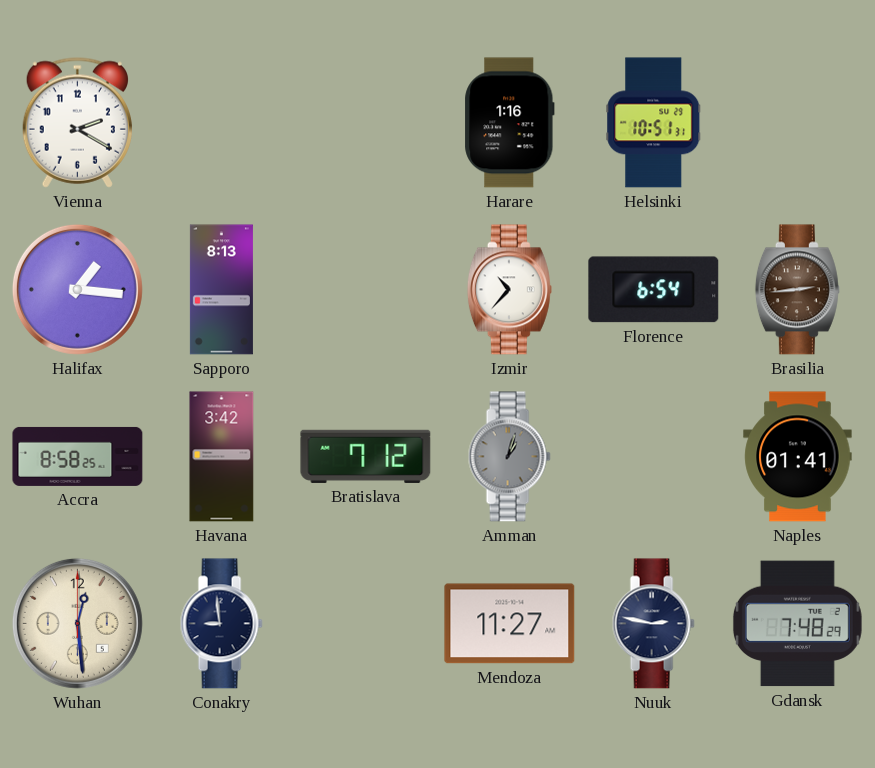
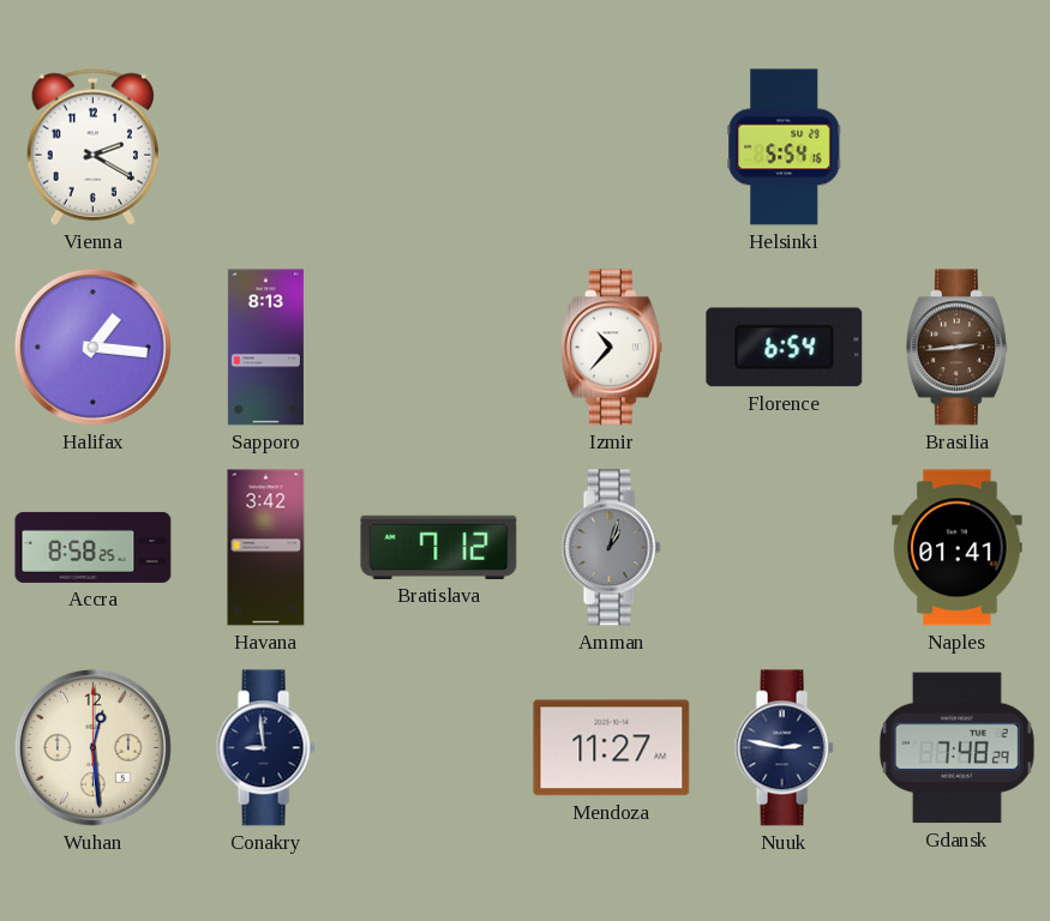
Harare: 1:16 -> none (510, 123)
Helsinki: 10:51 -> 5:54 (785, 148)
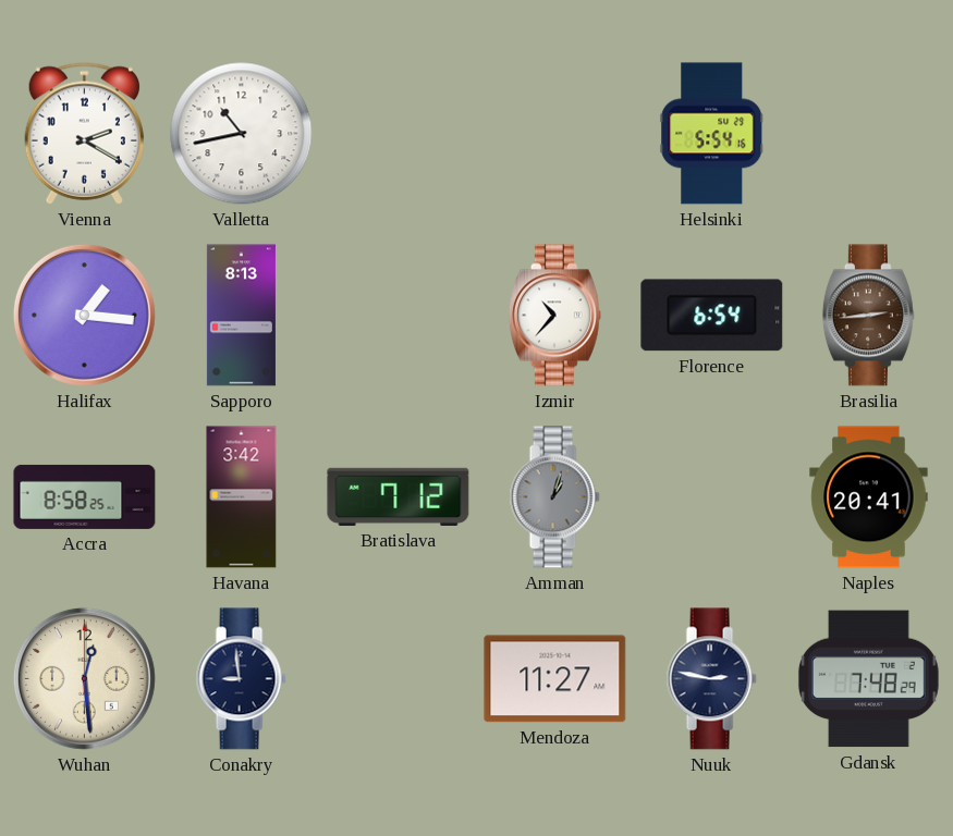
Valletta: none -> 10:43 (242, 134)
Naples: 01:41 -> 20:41 (869, 497)
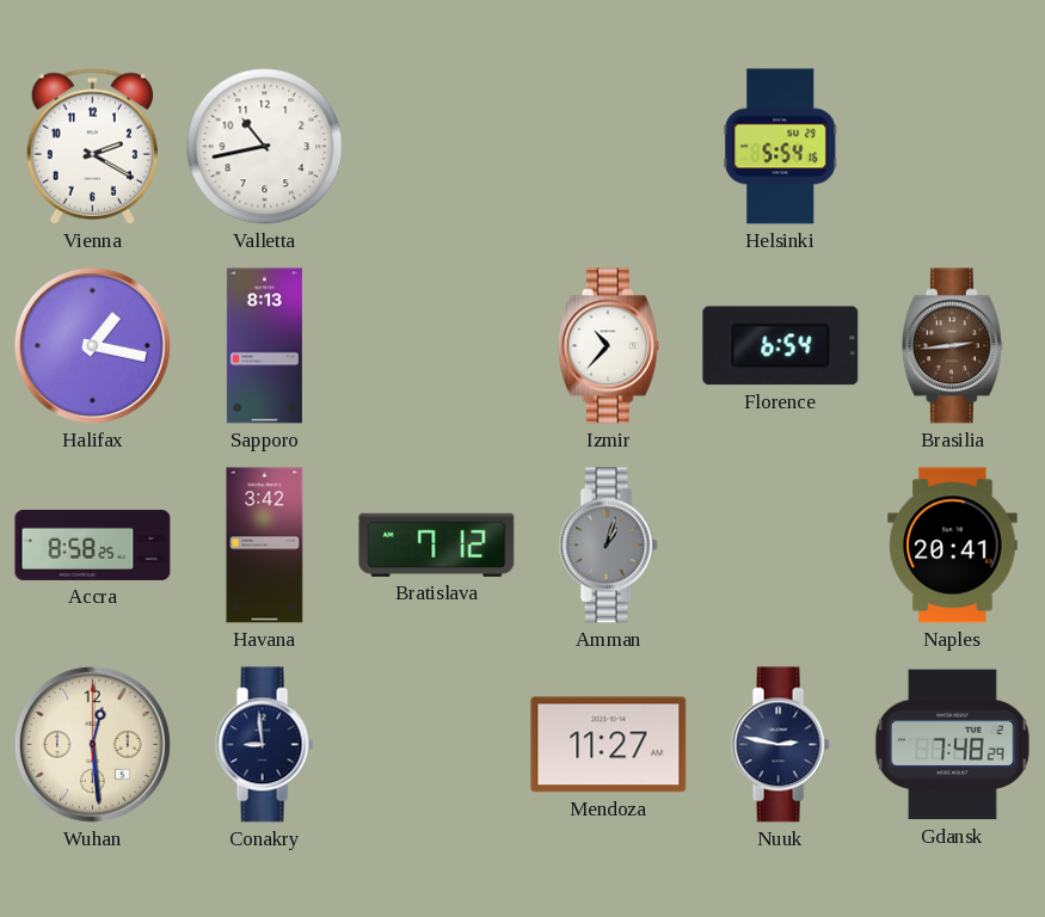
Halifax: 1:16 -> 1:17 (92, 345)
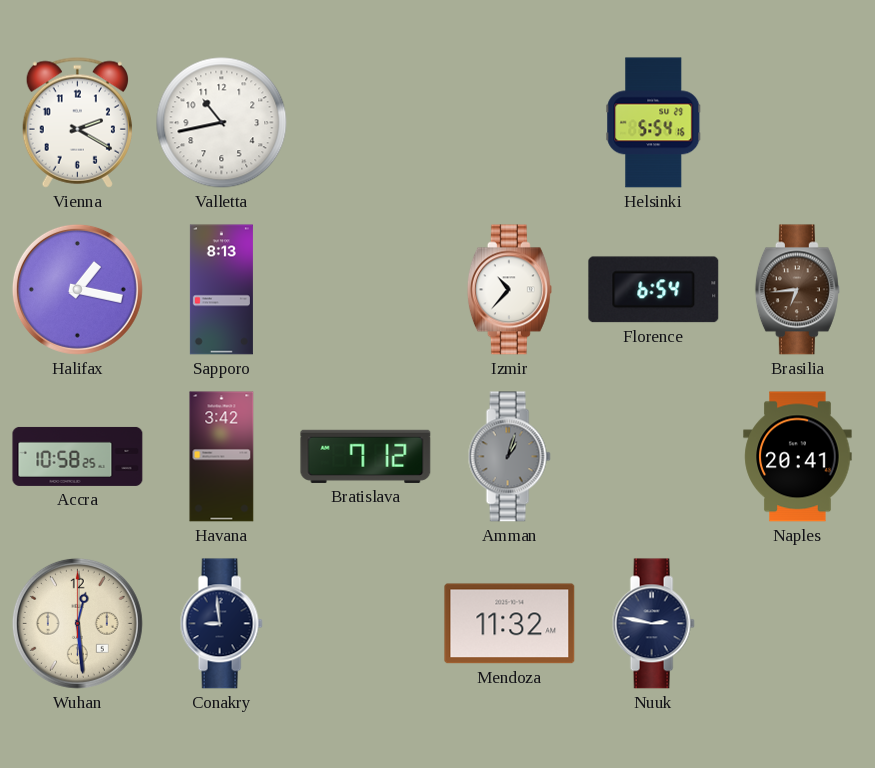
Brasilia: 2:44 -> 6:44 (797, 290)
Accra: 8:58 -> 10:58 (78, 456)
Mendoza: 11:27 -> 11:32 (510, 624)
Gdansk: 7:48 -> none (952, 745)
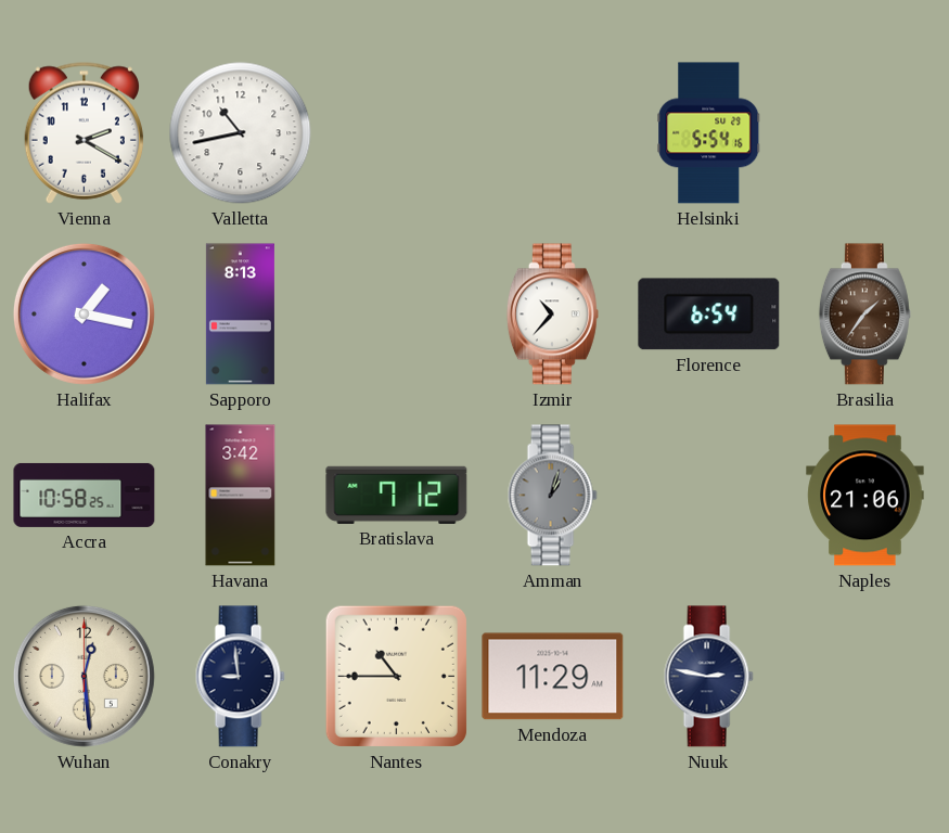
Brasilia: 6:44 -> 1:36 (864, 315)
Naples: 20:41 -> 21:06 (865, 496)
Nantes: none -> 10:45 (396, 676)
Mendoza: 11:32 -> 11:29 (553, 677)
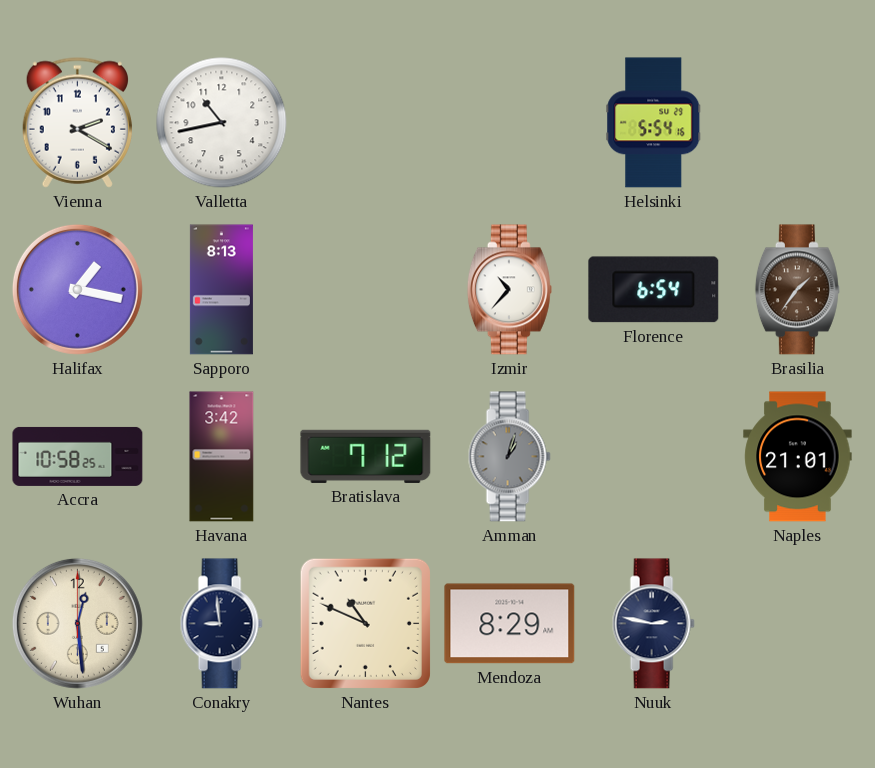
Naples: 21:06 -> 21:01 (798, 457)
Nantes: 10:45 -> 10:49 (365, 623)
Mendoza: 11:29 -> 8:29 (510, 624)
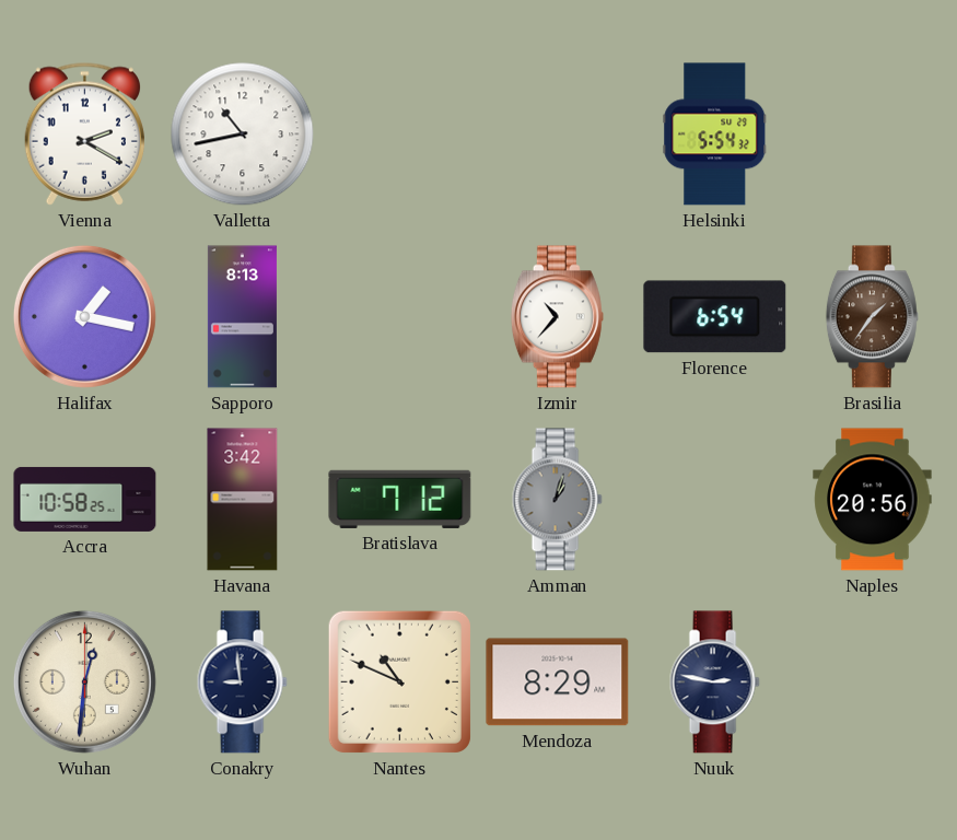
Helsinki: 5:54:16 -> 5:54:32 (715, 135)
Naples: 21:01 -> 20:56 (873, 500)
Wuhan: 12:29 -> 12:31 (84, 681)
